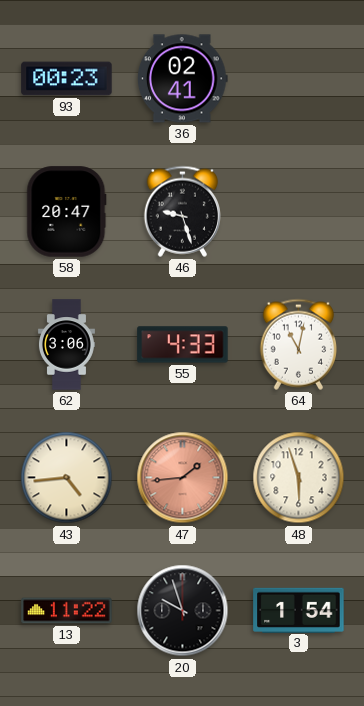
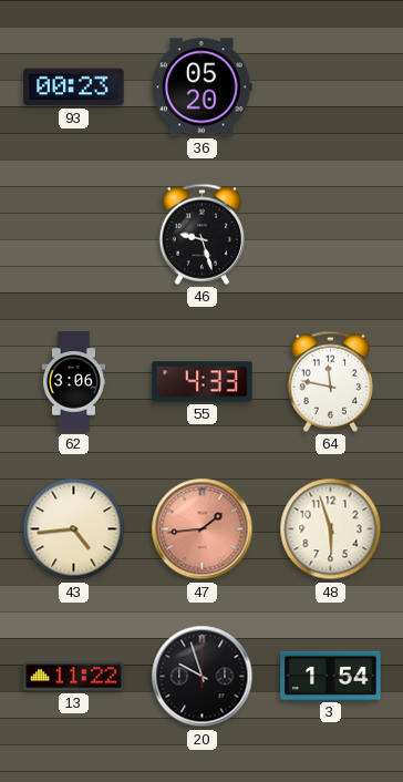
36: 02:41 -> 05:20 (201, 88)
58: 20:47 -> none (67, 212)
64: 11:02 -> 11:47 (330, 381)
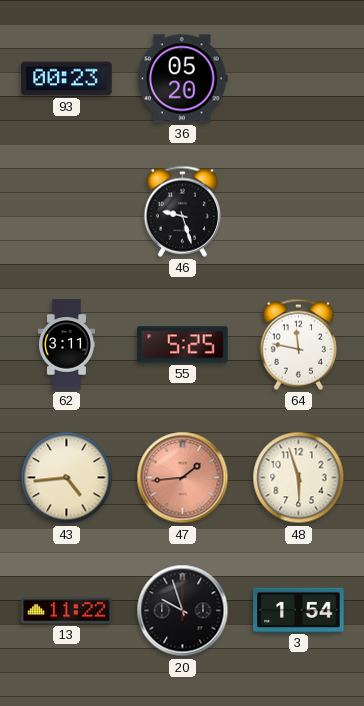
62: 3:06 -> 3:11 (66, 345)
55: 4:33 -> 5:25 (183, 345)
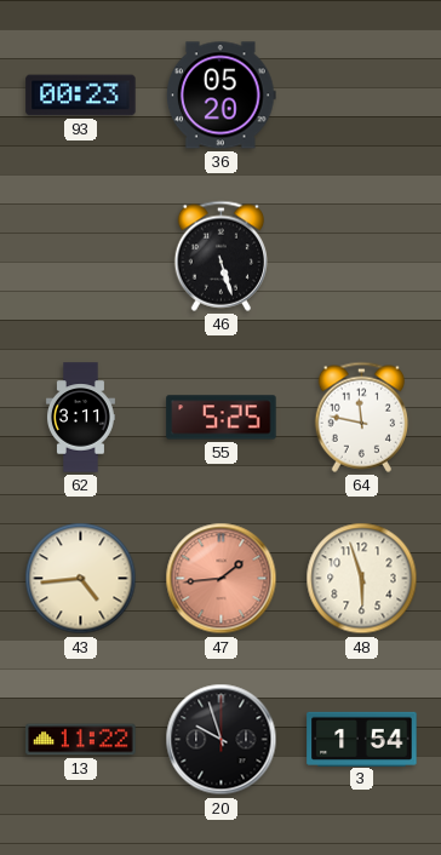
46: 9:27 -> 5:27 (220, 256)
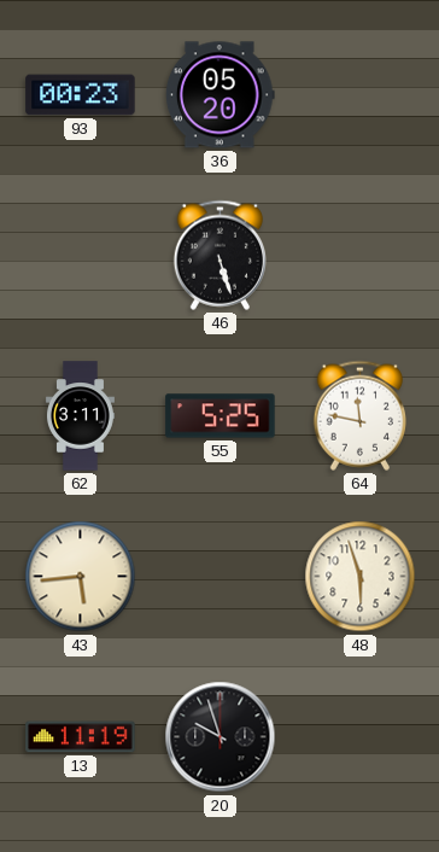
43: 4:44 -> 5:44 (81, 577)
47: 1:44 -> none (222, 579)
13: 11:22 -> 11:19 (81, 737)
3: 1:54 -> none (362, 739)
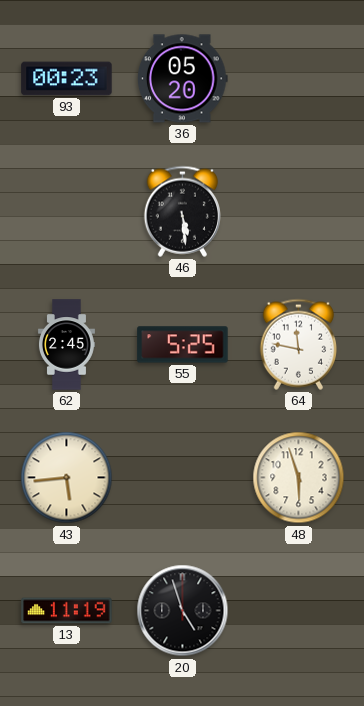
46: 5:27 -> 5:29 (182, 211)
62: 3:11 -> 2:45 (66, 345)
20: 9:57 -> 4:57 (183, 611)
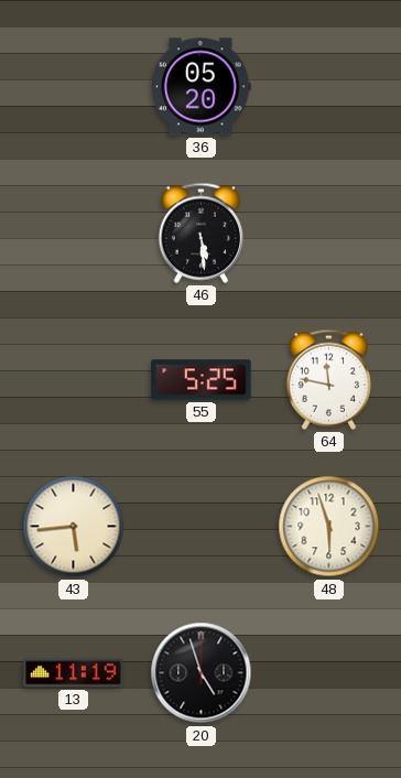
93: 00:23 -> none (67, 79)
62: 2:45 -> none (66, 345)
